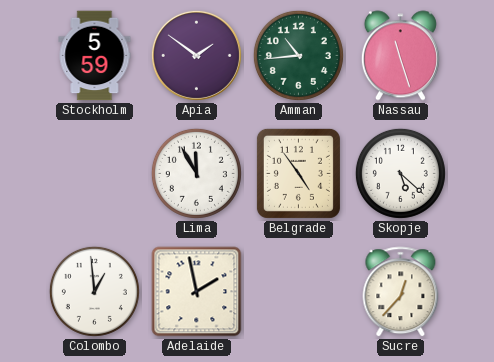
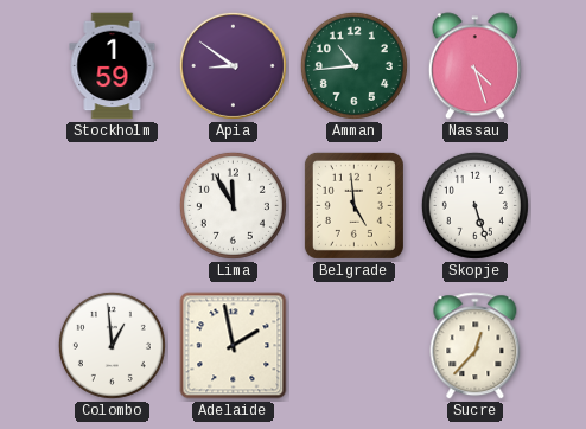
Stockholm: 5:59 -> 1:59 (113, 66)
Apia: 1:51 -> 8:51 (233, 65)
Nassau: 11:27 -> 4:27 (474, 66)
Belgrade: 4:54 -> 4:59 (353, 205)
Skopje: 5:22 -> 5:27 (474, 205)
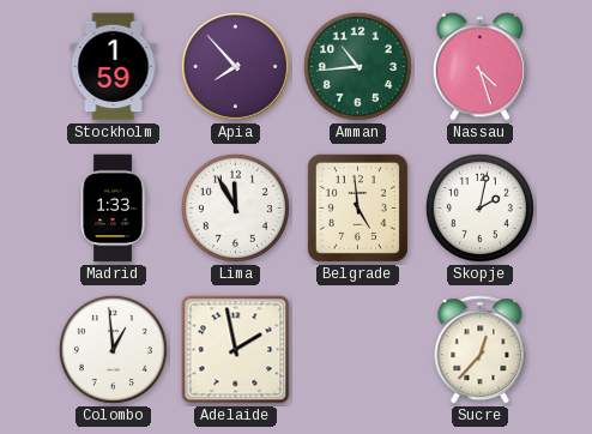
Apia: 8:51 -> 7:53 (235, 66)
Madrid: none -> 1:33 (113, 209)
Skopje: 5:27 -> 2:02 (479, 207)
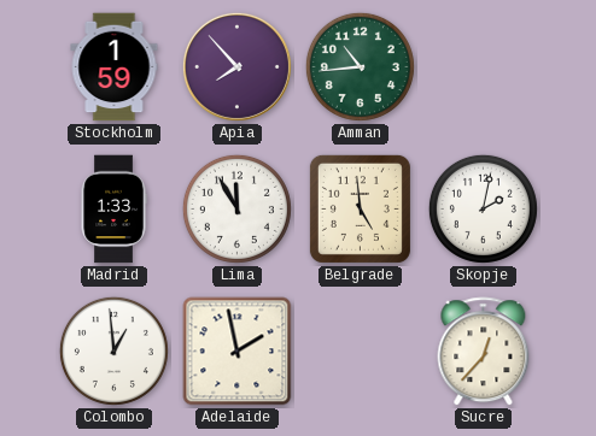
Nassau: 4:27 -> none (479, 67)
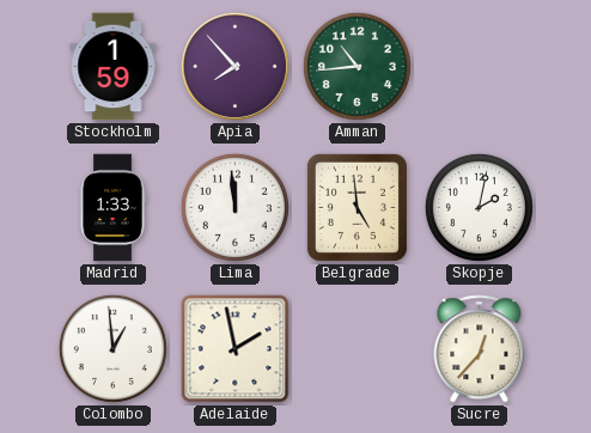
Lima: 11:55 -> 11:59 (234, 207)
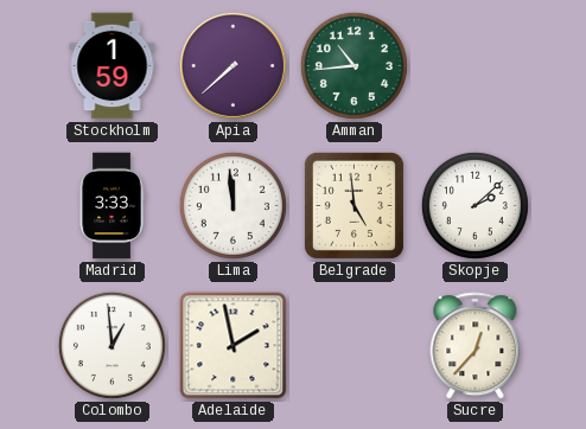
Apia: 7:53 -> 7:38 (233, 65)
Madrid: 1:33 -> 3:33 (112, 206)
Skopje: 2:02 -> 2:08 (474, 205)
